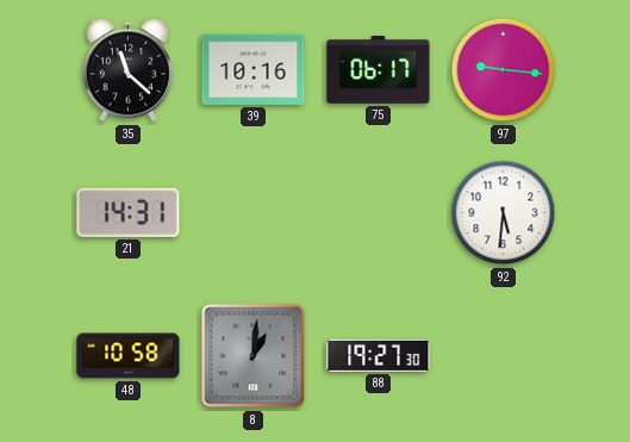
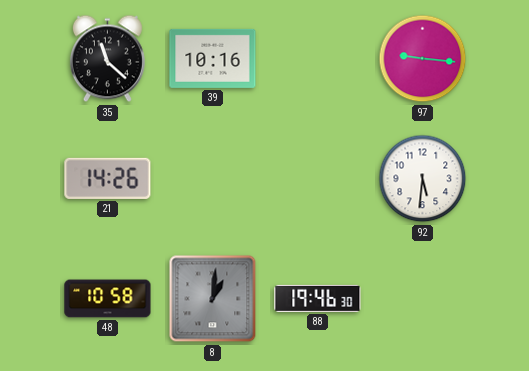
75: 06:17 -> none (379, 70)
21: 14:31 -> 14:26 (108, 178)
88: 19:27 -> 19:46 (318, 298)
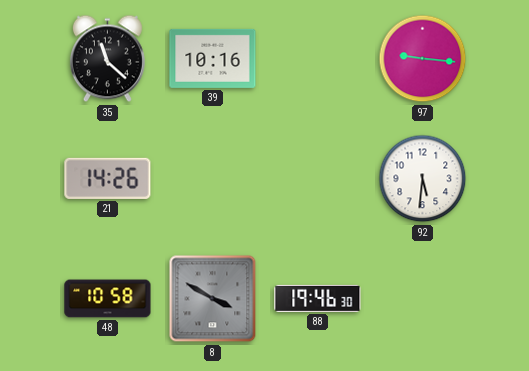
8: 1:01 -> 3:50 (213, 299)
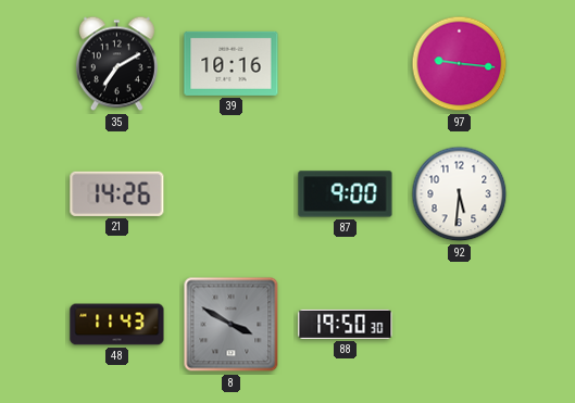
35: 11:22 -> 7:10 (116, 64)
87: none -> 9:00 (346, 194)
48: 10:58 -> 11:43 (117, 325)
88: 19:46 -> 19:50 (346, 324)
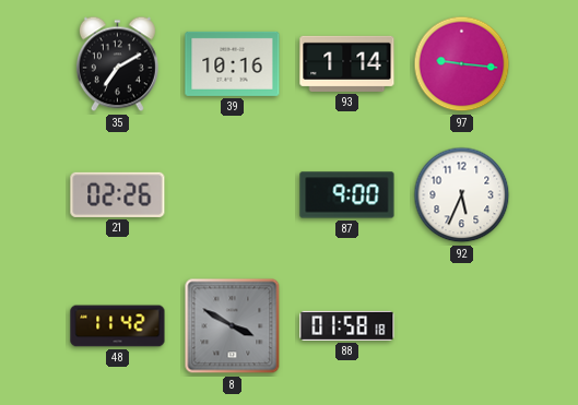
93: none -> 1:14 (347, 63)
21: 14:26 -> 02:26 (118, 194)
92: 5:31 -> 5:34 (462, 195)
48: 11:43 -> 11:42 (118, 326)
88: 19:50 -> 01:58 (347, 325)
